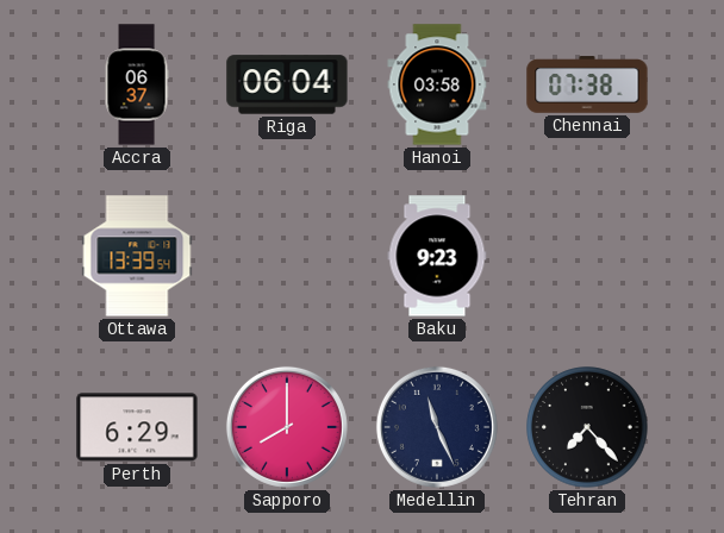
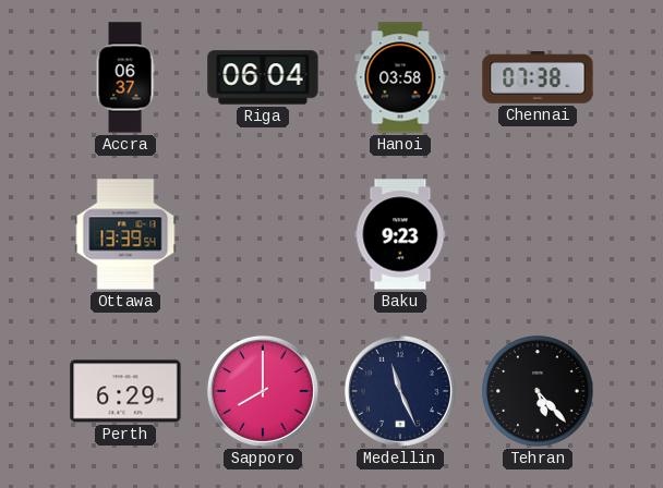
Tehran: 7:23 -> 5:23 (538, 391)
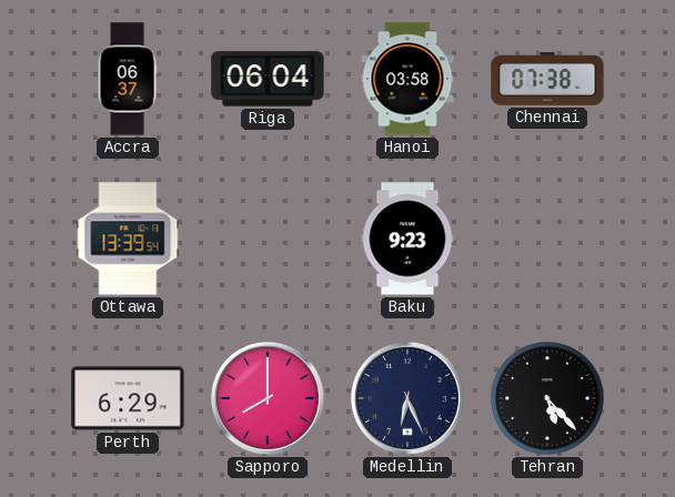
Medellin: 11:26 -> 6:26 (407, 398)
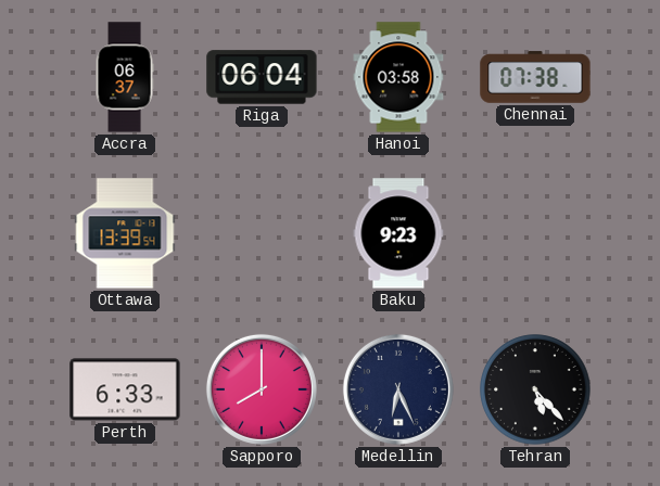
Perth: 6:29 -> 6:33 (125, 389)
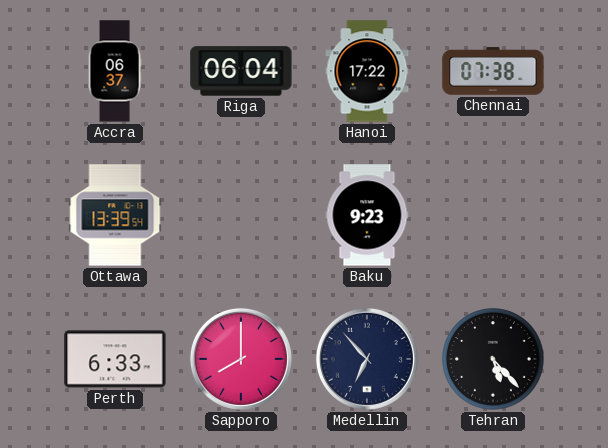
Hanoi: 03:58 -> 17:22 (367, 71)
Medellin: 6:26 -> 6:53 (367, 359)
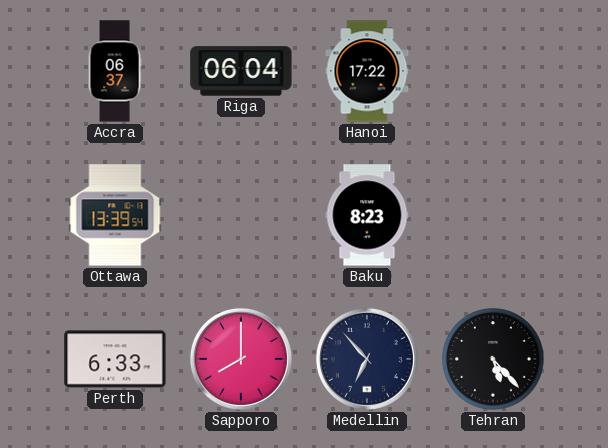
Chennai: 07:38 -> none (493, 71)
Baku: 9:23 -> 8:23 (367, 215)
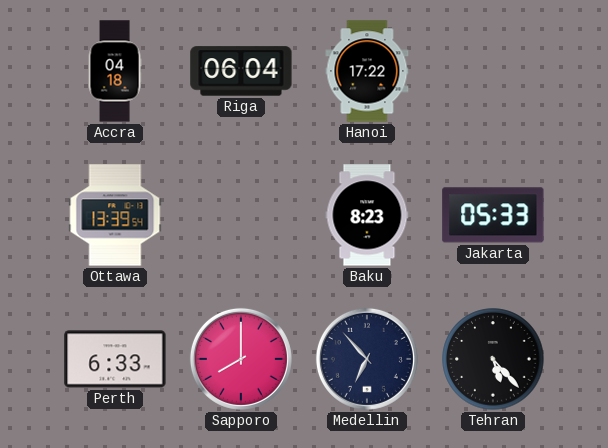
Accra: 06:37 -> 04:18 (115, 71)
Jakarta: none -> 05:33 (493, 215)
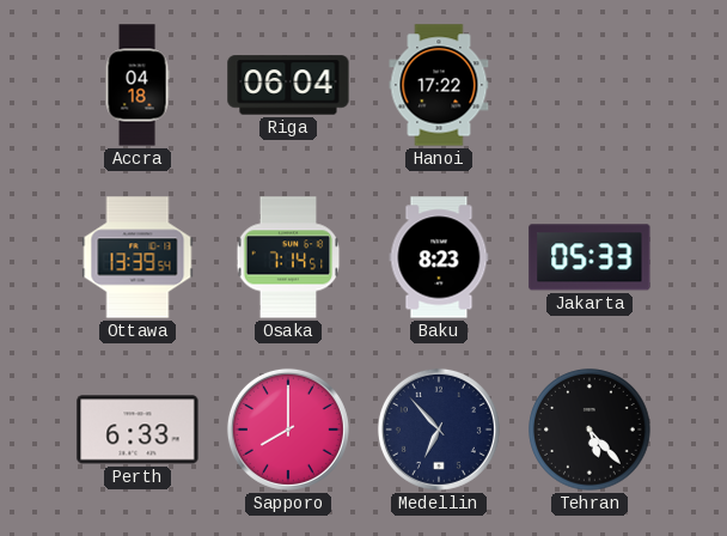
Osaka: none -> 7:14 (288, 257)
